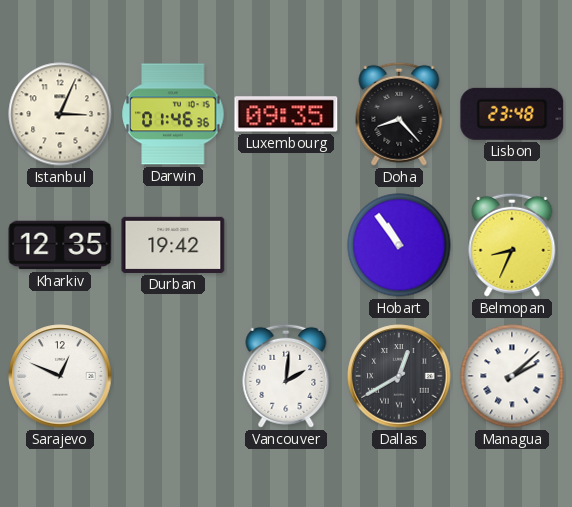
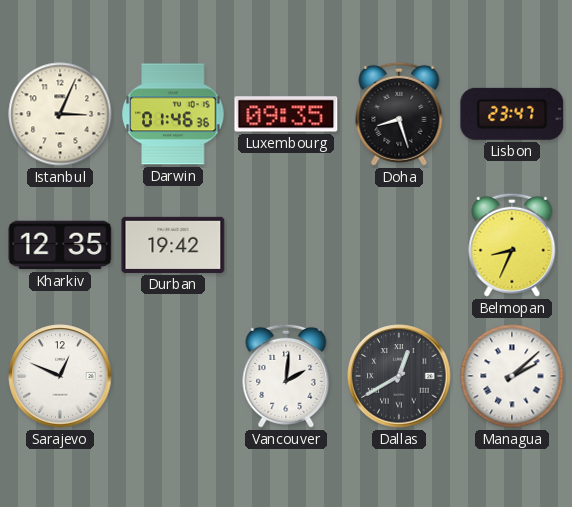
Doha: 8:23 -> 8:27 (399, 114)
Lisbon: 23:48 -> 23:47 (512, 114)
Hobart: 10:54 -> none (399, 245)
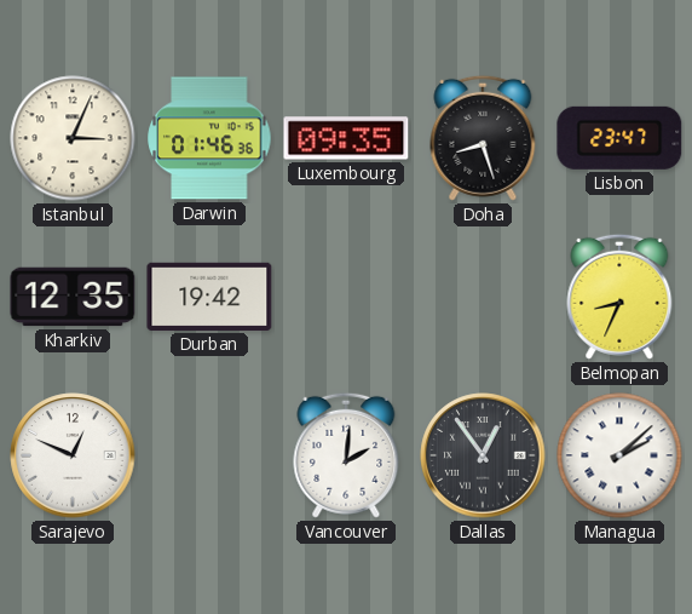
Dallas: 12:40 -> 12:54 (483, 455)
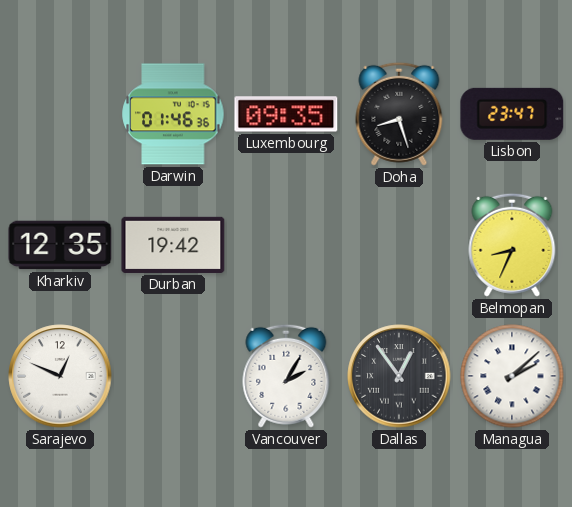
Istanbul: 3:04 -> none (73, 138)
Vancouver: 2:01 -> 2:05 (286, 376)
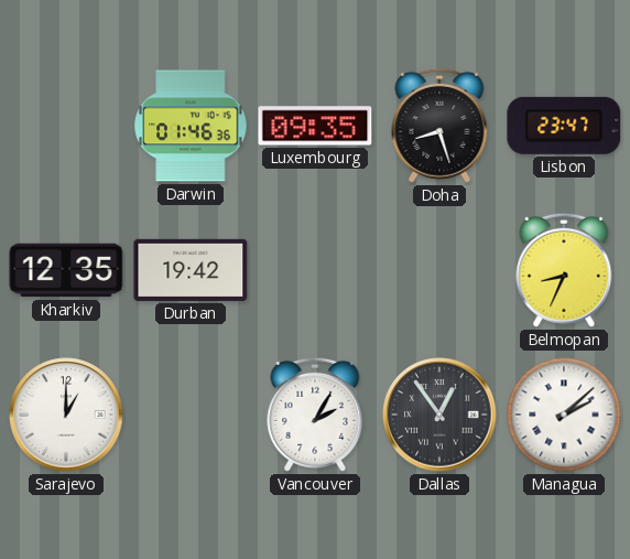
Sarajevo: 12:49 -> 1:00 (66, 415)
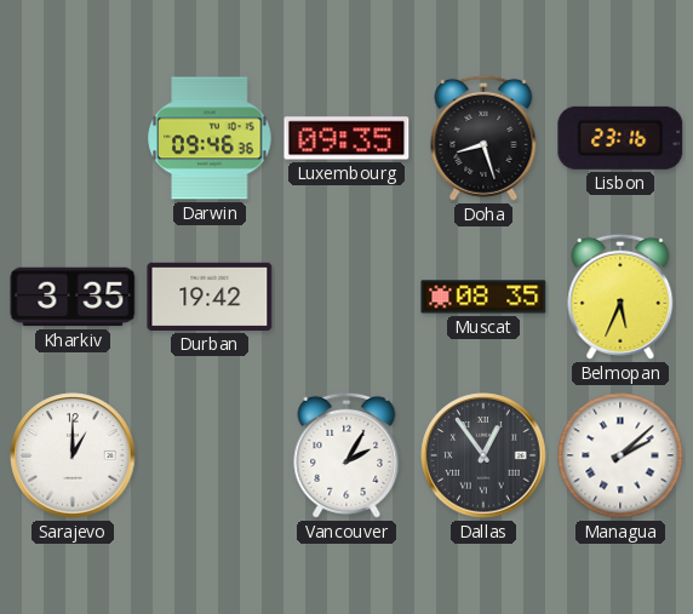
Darwin: 01:46 -> 09:46 (210, 138)
Lisbon: 23:47 -> 23:16 (620, 138)
Kharkiv: 12:35 -> 3:35 (73, 297)
Muscat: none -> 08:35 (483, 297)
Belmopan: 8:34 -> 5:34 (620, 297)
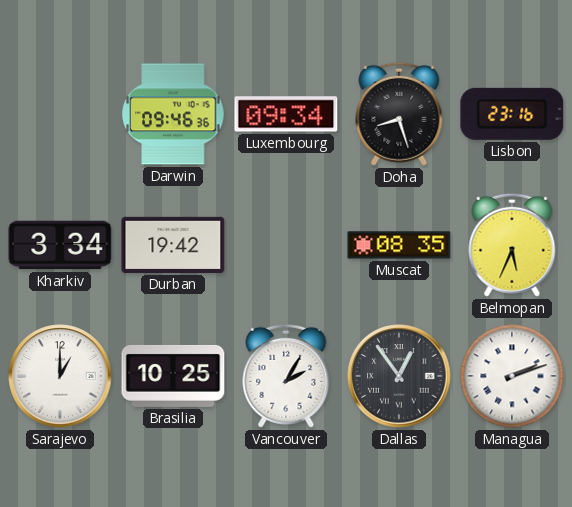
Luxembourg: 09:35 -> 09:34 (286, 114)
Kharkiv: 3:35 -> 3:34 (60, 245)
Brasilia: none -> 10:25 (173, 376)
Managua: 2:08 -> 2:12 (512, 376)
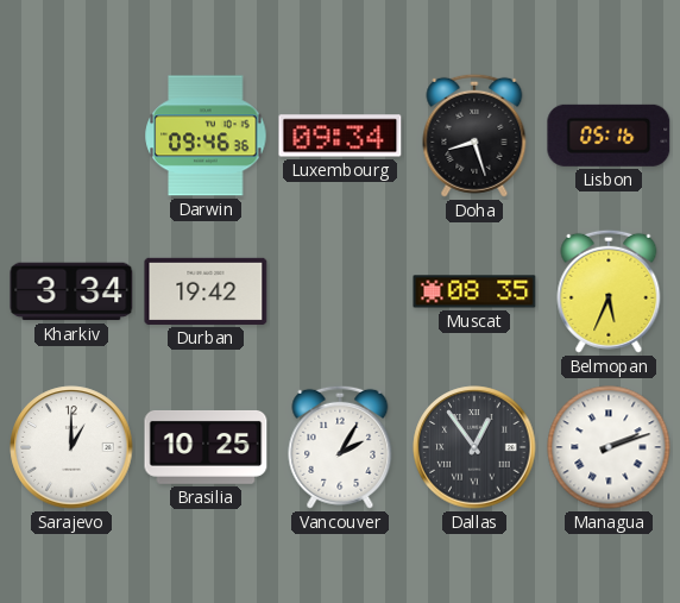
Lisbon: 23:16 -> 05:16 (609, 136)
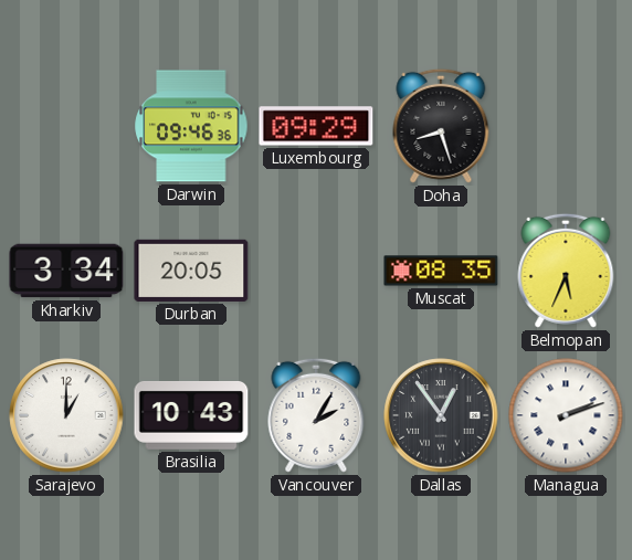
Luxembourg: 09:34 -> 09:29 (316, 126)
Lisbon: 05:16 -> none (609, 136)
Durban: 19:42 -> 20:05 (191, 271)
Brasilia: 10:25 -> 10:43 (191, 415)
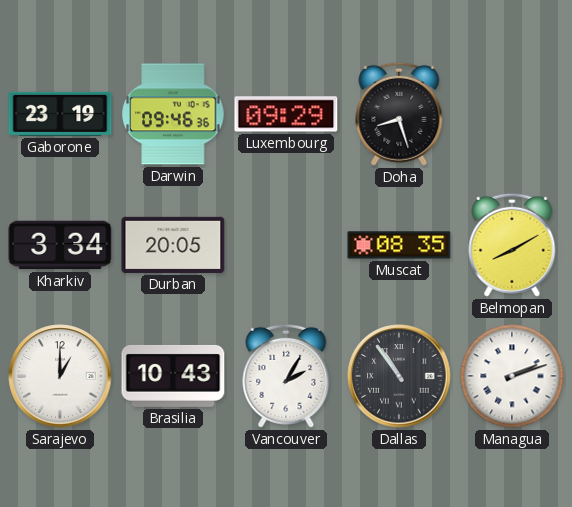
Gaborone: none -> 23:19 (60, 114)
Belmopan: 5:34 -> 8:10 (512, 245)
Dallas: 12:54 -> 10:54 (399, 376)
